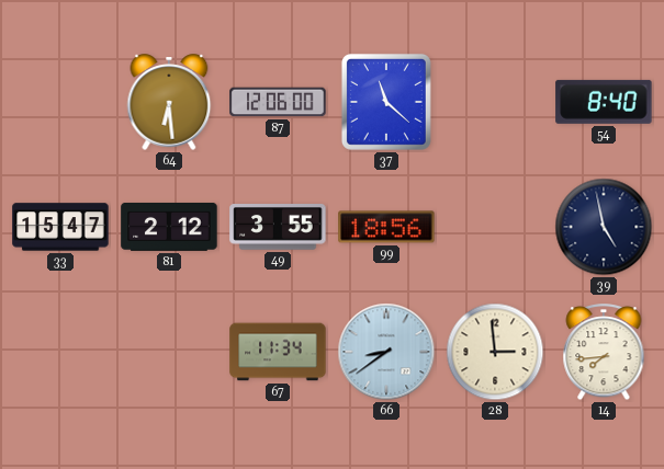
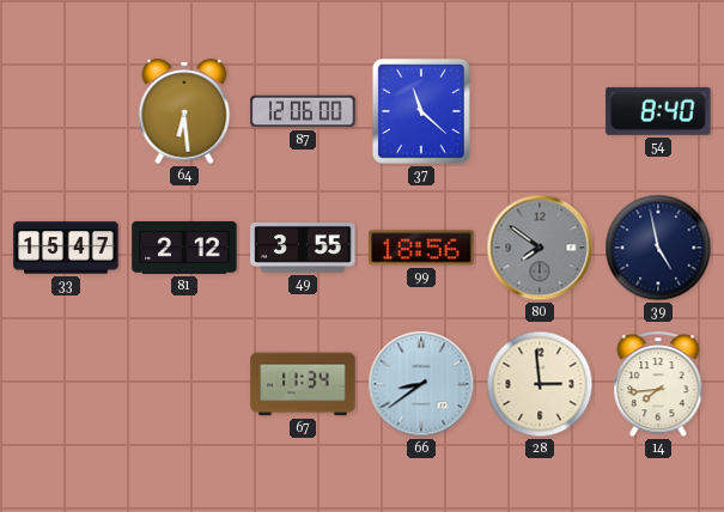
80: none -> 7:51 (540, 248)
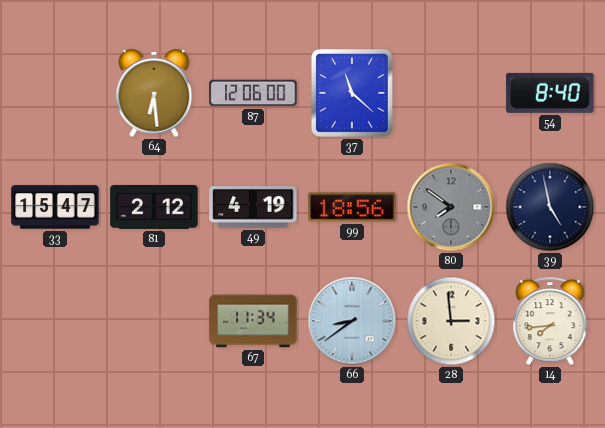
49: 3:55 -> 4:19 (253, 208)
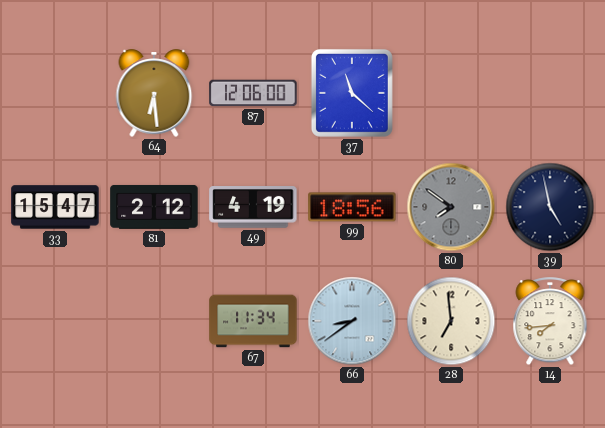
54: 8:40 -> none (550, 93)
28: 2:59 -> 6:59 (451, 321)
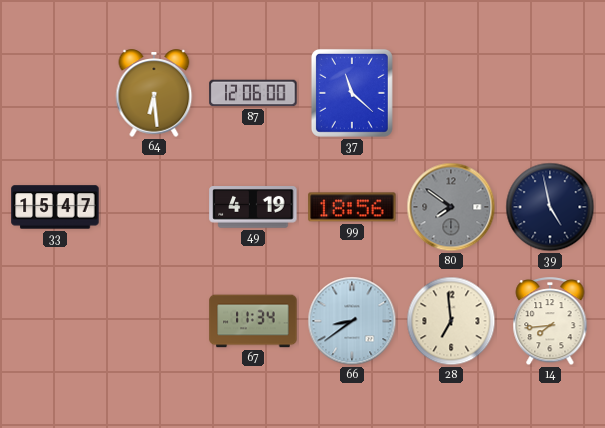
81: 2:12 -> none (154, 207)
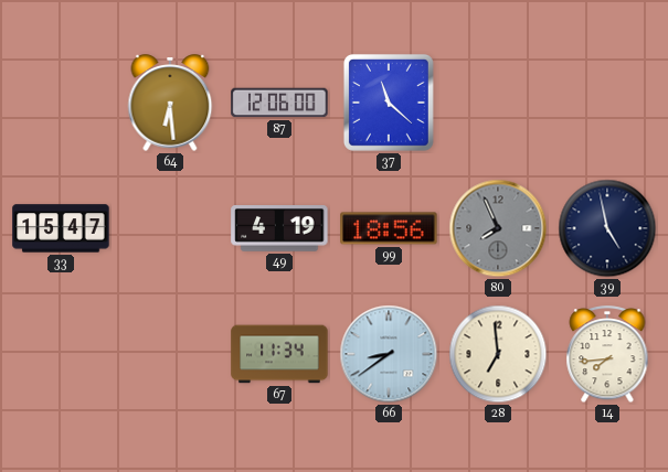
80: 7:51 -> 7:56 (498, 228)
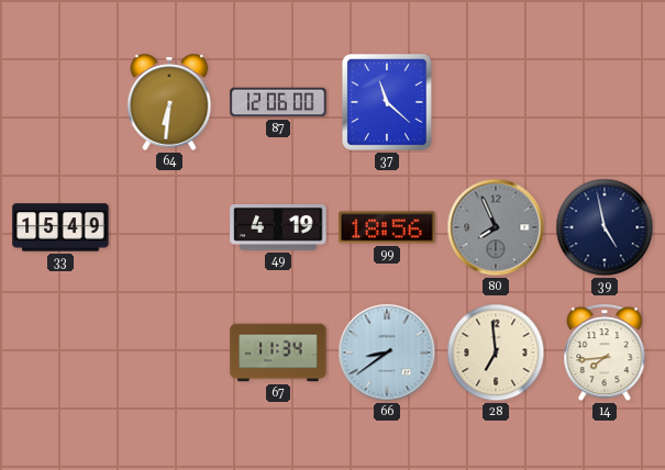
64: 6:29 -> 6:31 (169, 102)
33: 15:47 -> 15:49 (60, 227)
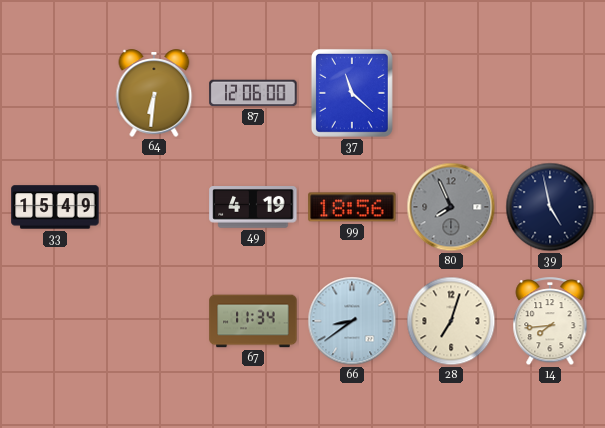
28: 6:59 -> 7:03 (451, 321)
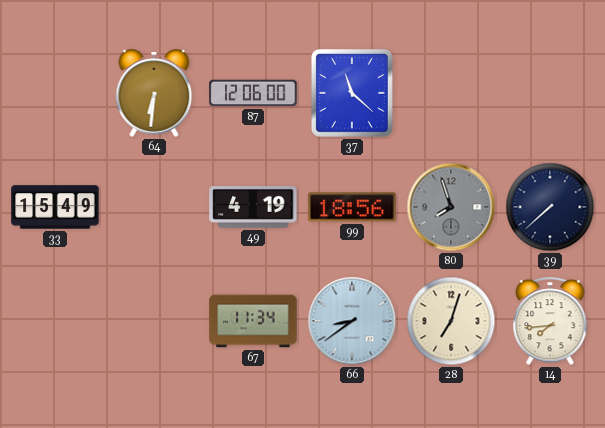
80: 7:56 -> 7:57 (451, 207)
39: 4:58 -> 7:38 (550, 207)
